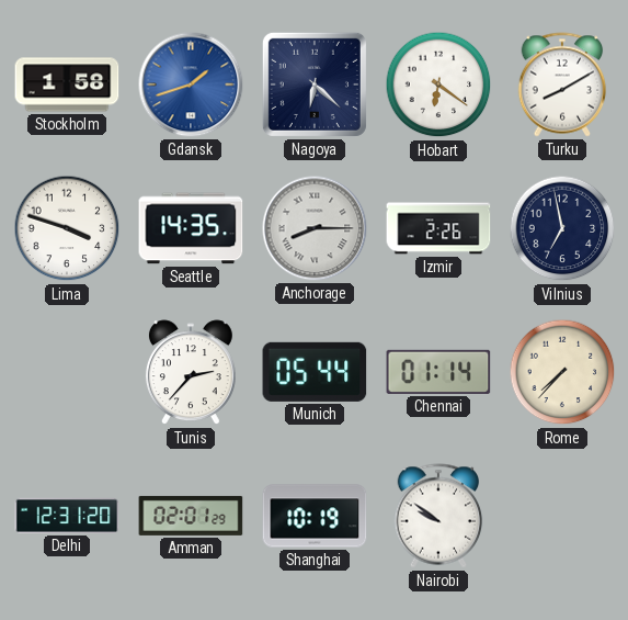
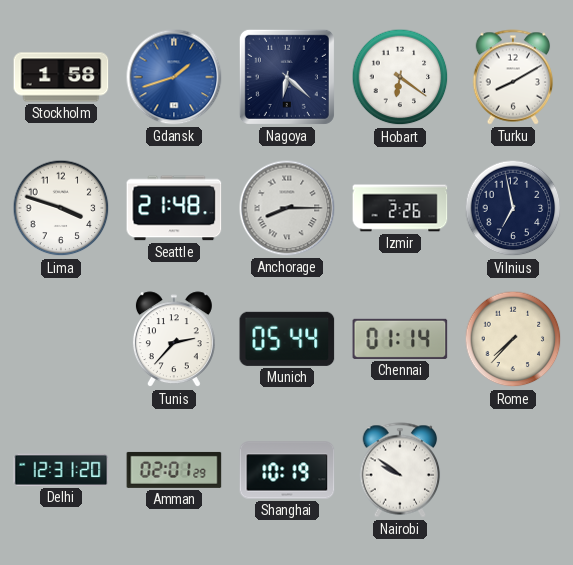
Seattle: 14:35 -> 21:48 (174, 208)
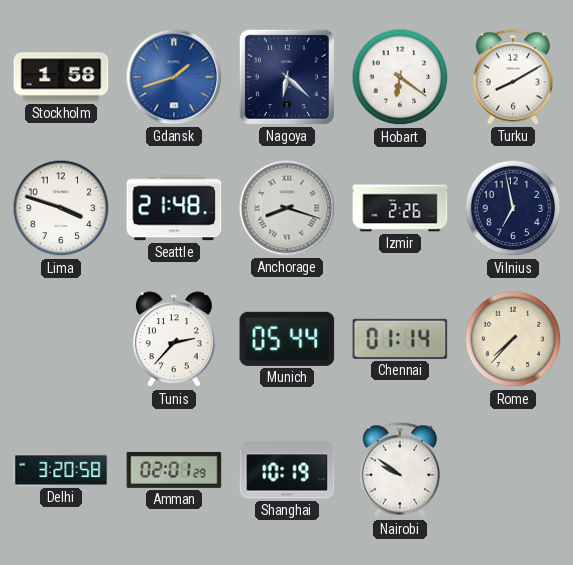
Anchorage: 8:15 -> 8:18 (287, 208)
Delhi: 12:31 -> 3:20 (61, 470)
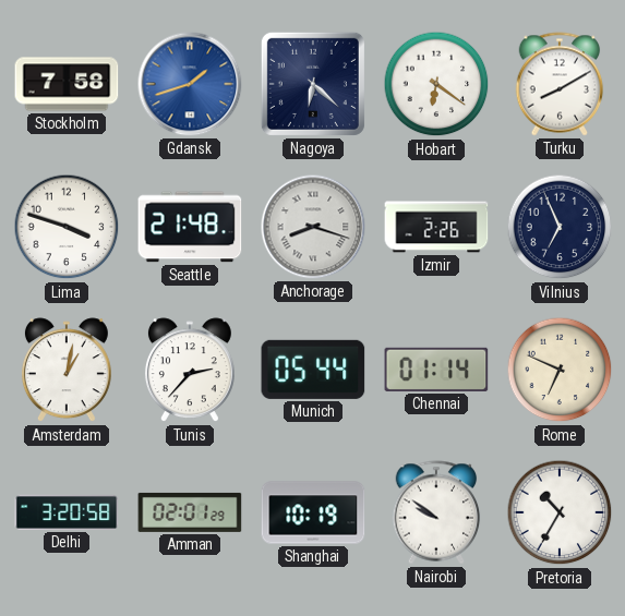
Stockholm: 1:58 -> 7:58 (67, 84)
Vilnius: 6:58 -> 6:56 (560, 227)
Amsterdam: none -> 1:02 (67, 371)
Rome: 7:37 -> 6:49 (560, 370)
Pretoria: none -> 10:35 (560, 512)
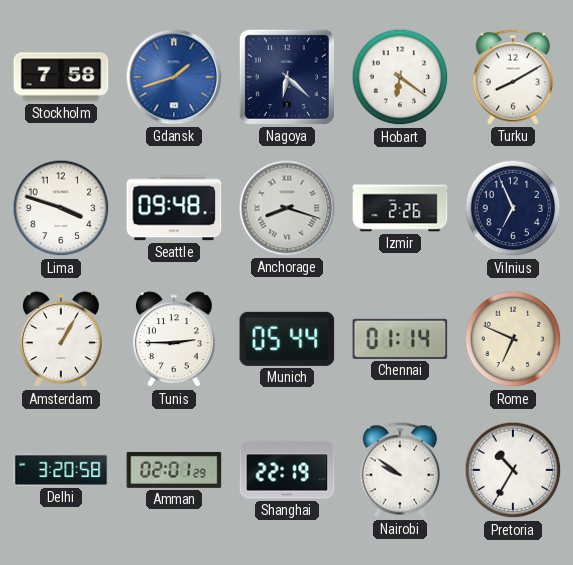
Seattle: 21:48 -> 09:48 (174, 208)
Amsterdam: 1:02 -> 1:05 (61, 340)
Tunis: 2:37 -> 2:45 (174, 340)
Shanghai: 10:19 -> 22:19 (287, 470)
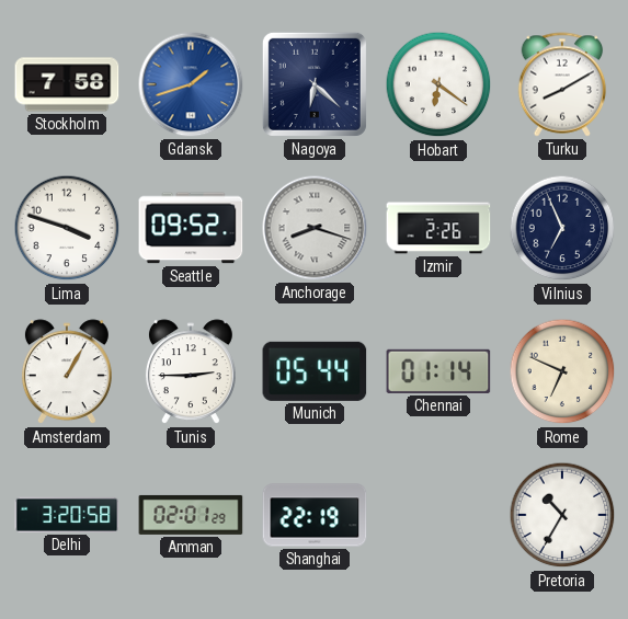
Seattle: 09:48 -> 09:52 (191, 228)
Nairobi: 9:51 -> none (400, 470)
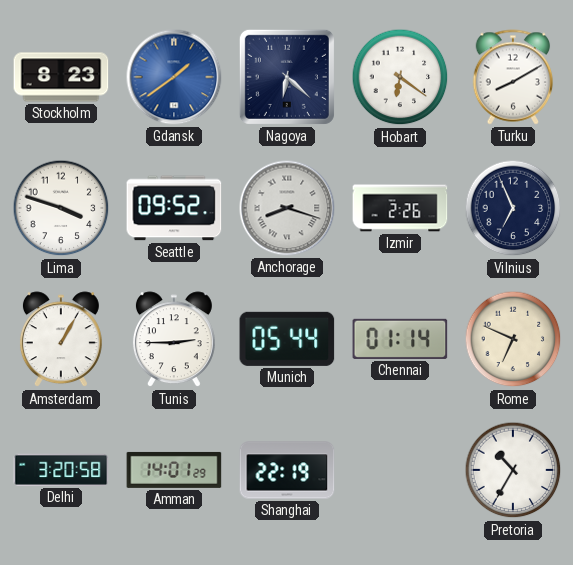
Stockholm: 7:58 -> 8:23 (61, 77)
Gdansk: 1:42 -> 1:39 (174, 77)
Amman: 02:01 -> 14:01 (174, 470)
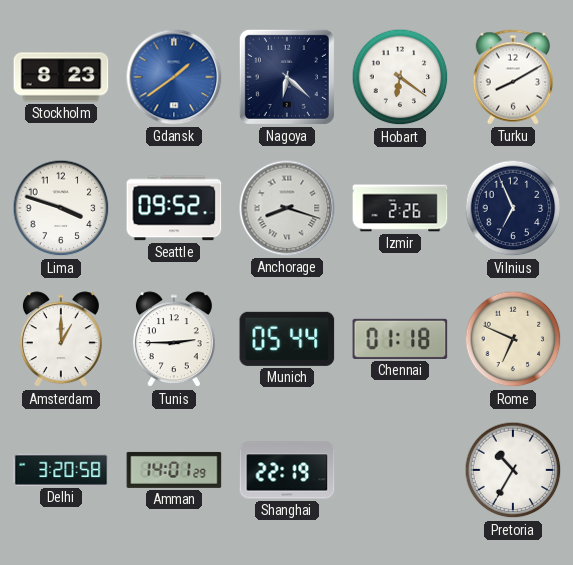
Amsterdam: 1:05 -> 1:00 (61, 340)
Chennai: 01:14 -> 01:18 (400, 339)
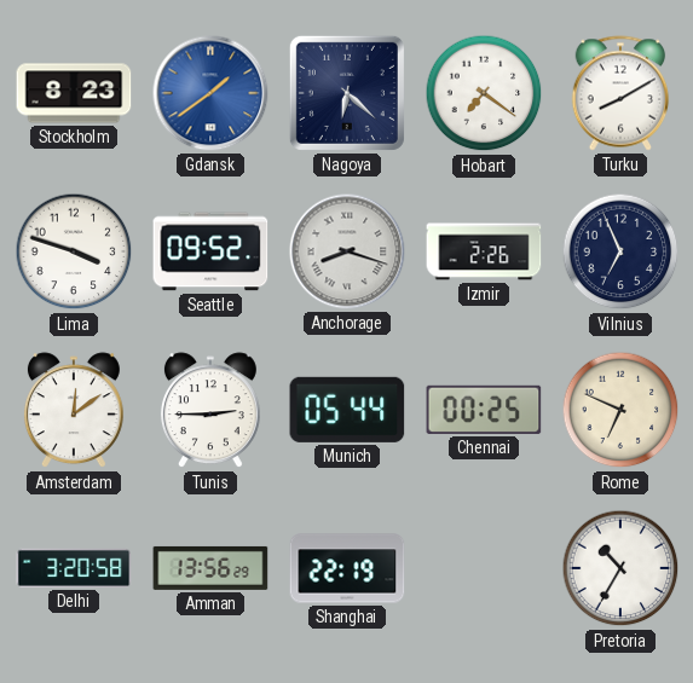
Hobart: 6:21 -> 7:21 (484, 93)
Amsterdam: 1:00 -> 12:09 (74, 411)
Chennai: 01:18 -> 00:25 (484, 410)
Amman: 14:01 -> 13:56 (210, 568)
